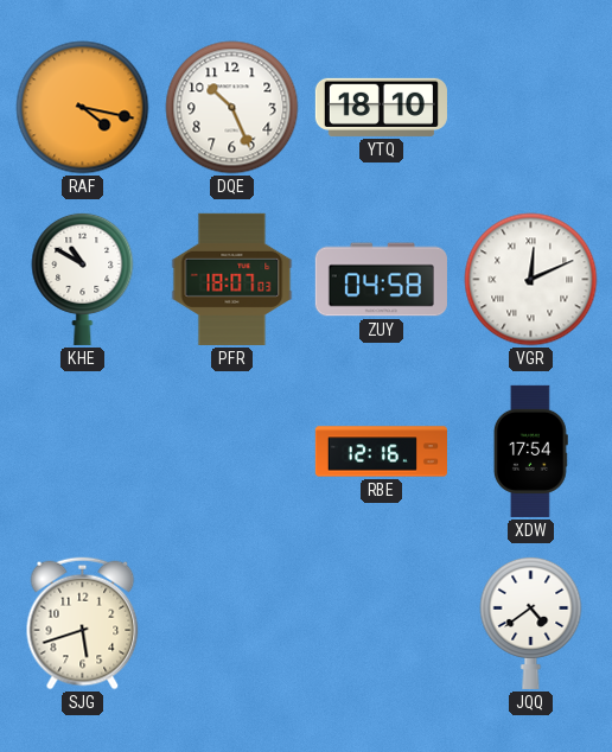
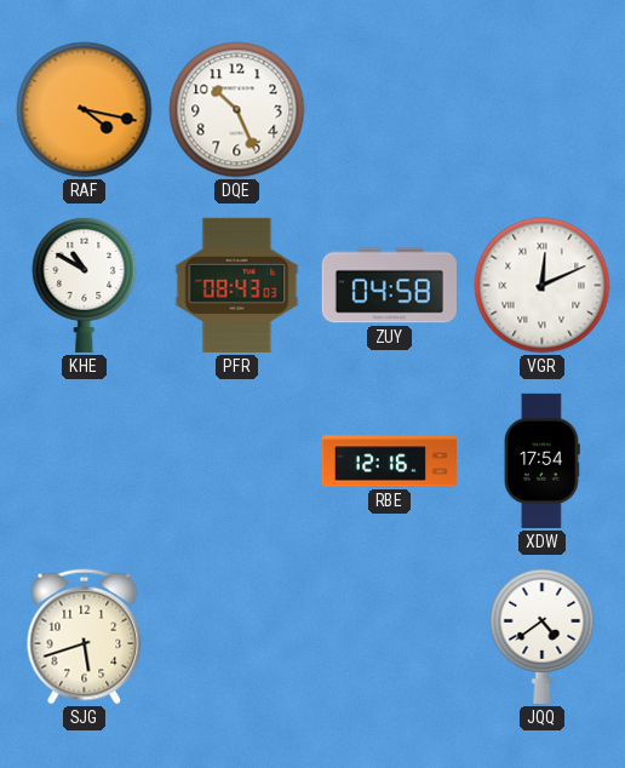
YTQ: 18:10 -> none (381, 107)
PFR: 18:07 -> 08:43 (237, 285)
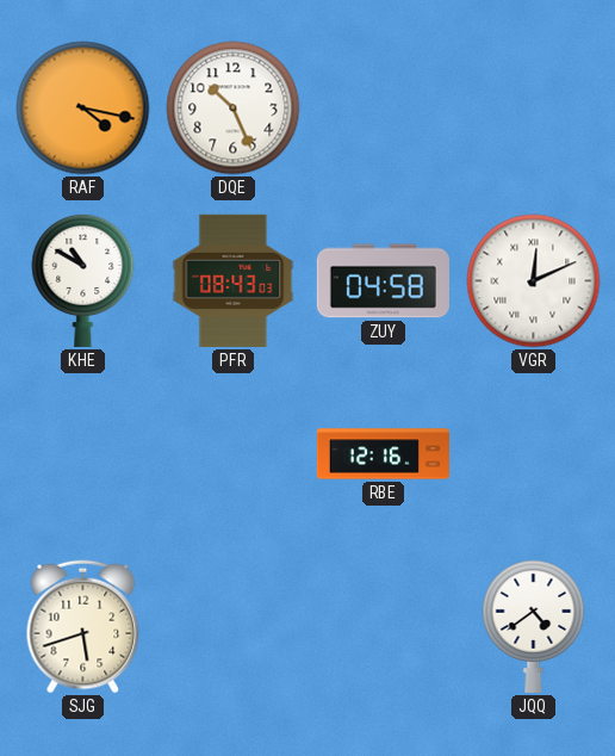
XDW: 17:54 -> none (541, 460)
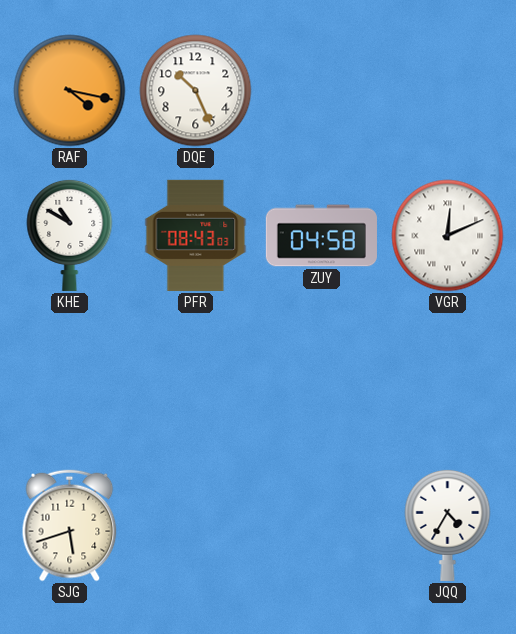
RBE: 12:16 -> none (383, 454)
JQQ: 4:39 -> 4:35 (448, 525)
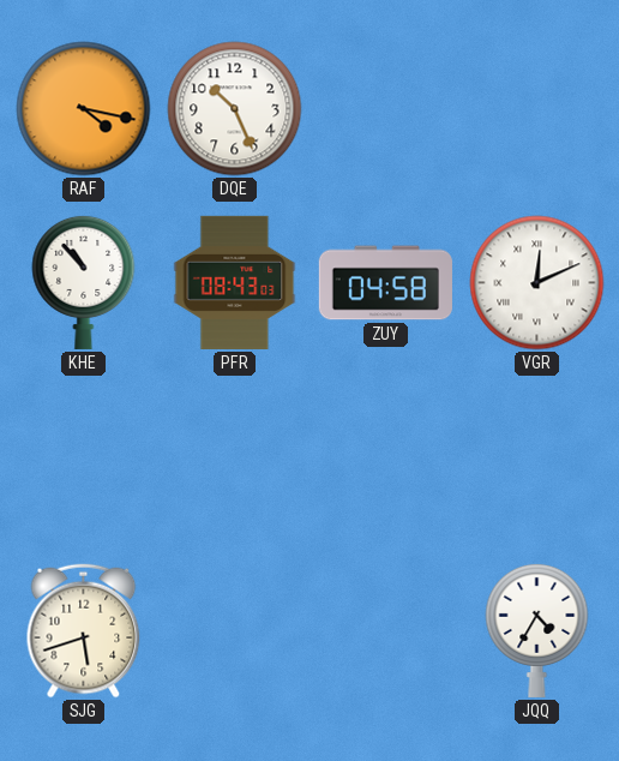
KHE: 10:50 -> 10:53 (84, 282)
